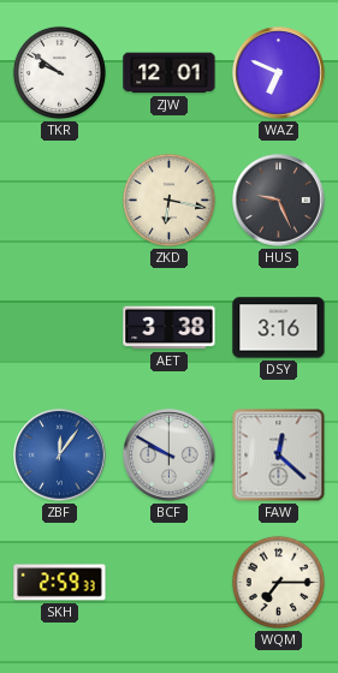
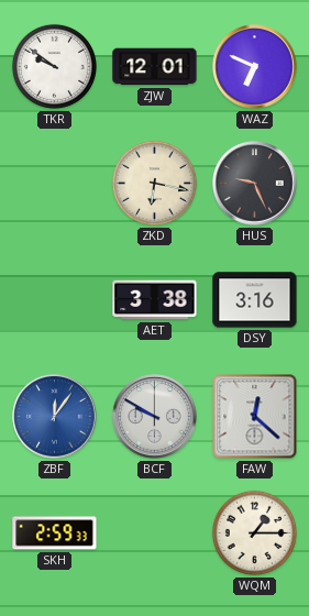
WQM: 7:15 -> 1:15 (254, 532)
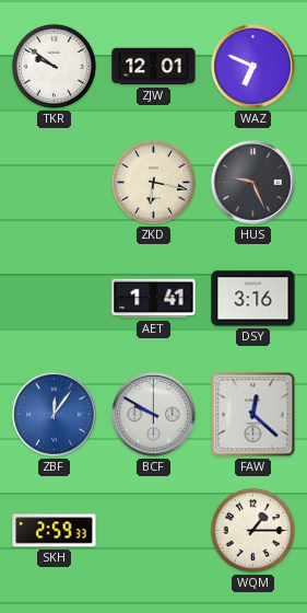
AET: 3:38 -> 1:41 (154, 299)
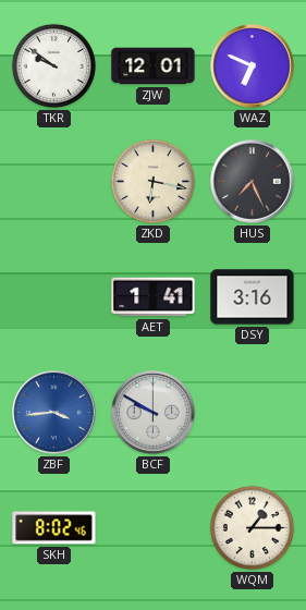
HUS: 9:26 -> 7:26 (253, 182)
ZBF: 12:06 -> 3:44 (54, 413)
FAW: 12:22 -> none (253, 415)
SKH: 2:59 -> 8:02 (54, 528)
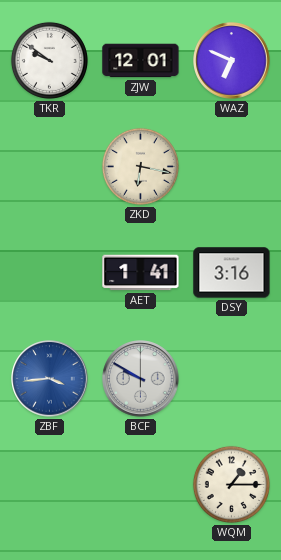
HUS: 7:26 -> none (253, 182)
SKH: 8:02 -> none (54, 528)
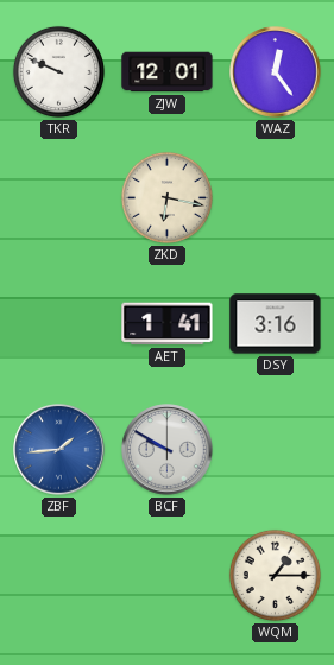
TKR: 9:51 -> 9:49 (58, 71)
WAZ: 6:49 -> 12:24 (276, 72)
ZBF: 3:44 -> 1:44 (59, 450)
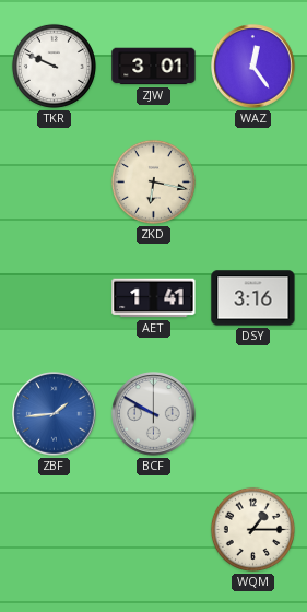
ZJW: 12:01 -> 3:01 (154, 67)
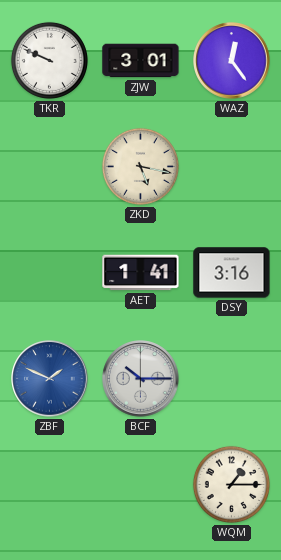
ZKD: 6:17 -> 5:17 (140, 166)
ZBF: 1:44 -> 1:49 (50, 379)
BCF: 9:50 -> 10:15 (141, 379)
